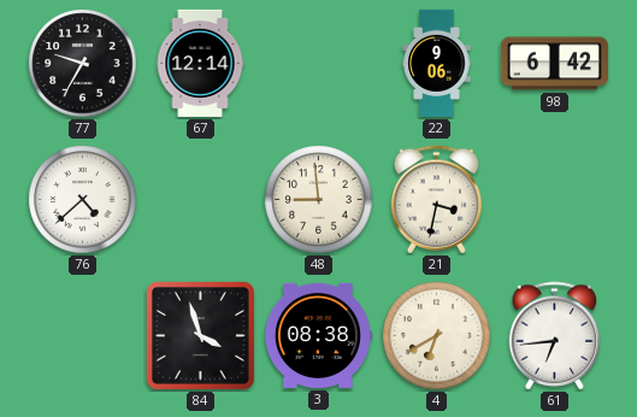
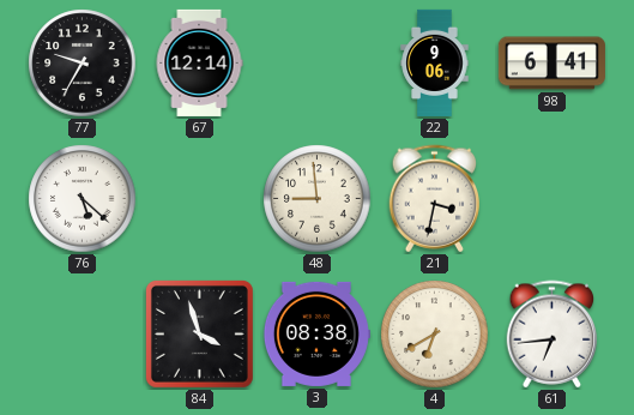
98: 6:42 -> 6:41 (551, 64)
76: 4:38 -> 5:22 (83, 199)
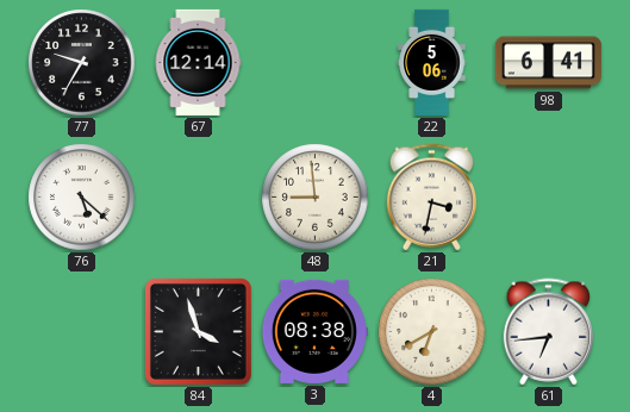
22: 9:06 -> 5:06 (432, 62)
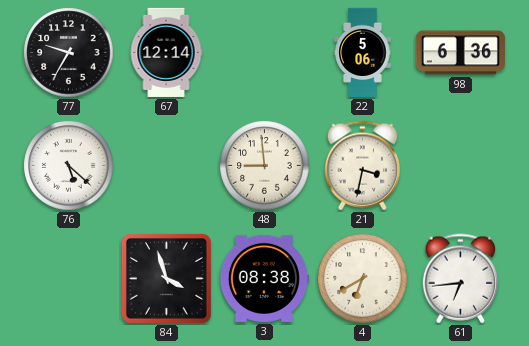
98: 6:41 -> 6:36 (460, 53)
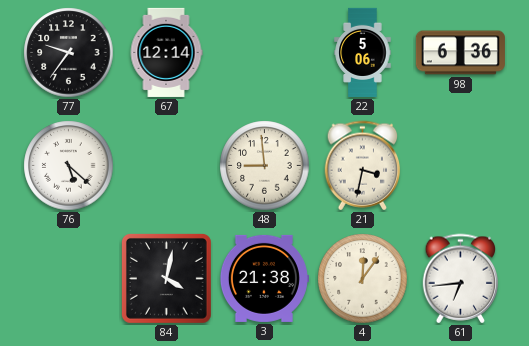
77: 9:35 -> 9:36 (69, 53)
84: 3:57 -> 4:02 (166, 278)
3: 08:38 -> 21:38 (264, 278)
4: 6:40 -> 12:06 (363, 279)
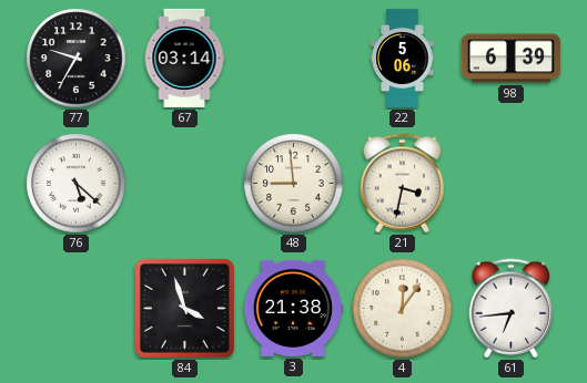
77: 9:36 -> 9:35 (77, 59)
67: 12:14 -> 03:14 (184, 58)
98: 6:36 -> 6:39 (510, 59)
84: 4:02 -> 3:57 (184, 308)
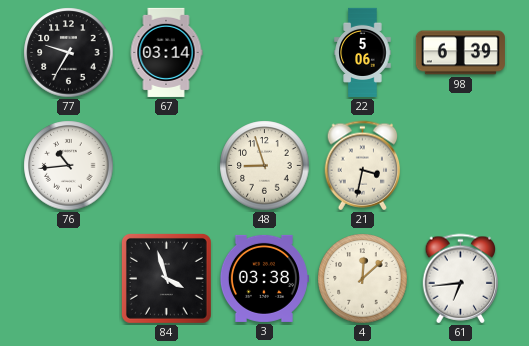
76: 5:22 -> 10:44 (69, 166)
48: 8:59 -> 8:57 (265, 166)
3: 21:38 -> 03:38 (264, 278)
4: 12:06 -> 12:08 (363, 279)
